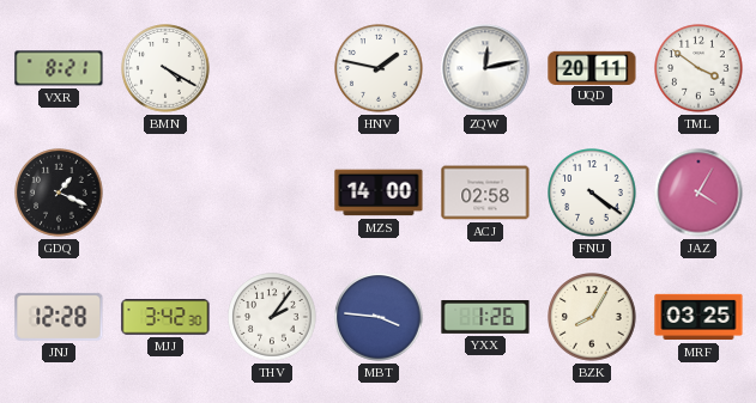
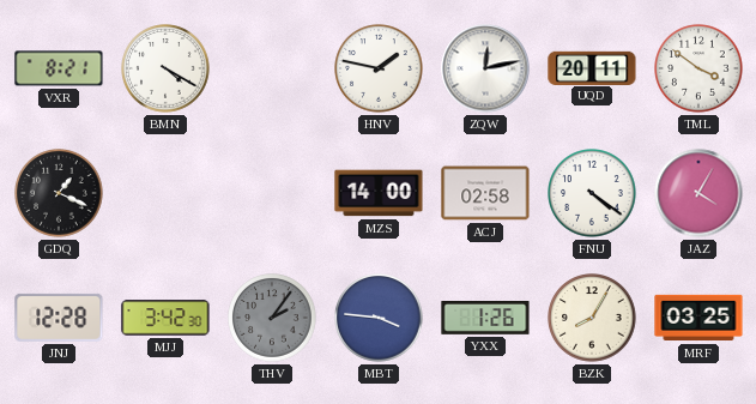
THV dial: white -> grey (272, 318)
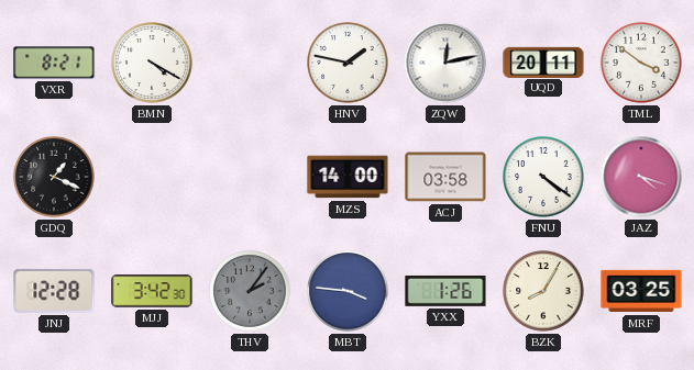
ACJ: 02:58 -> 03:58 (445, 177)
JAZ: 4:05 -> 4:18 (641, 177)
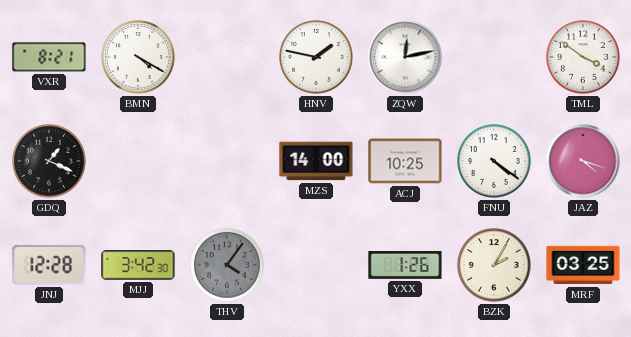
UQD: 20:11 -> none (543, 61)
ACJ: 03:58 -> 10:25 (405, 161)
THV: 2:06 -> 4:06 (227, 265)
MBT: 3:46 -> none (348, 291)
BZK: 8:05 -> 2:05 (494, 265)
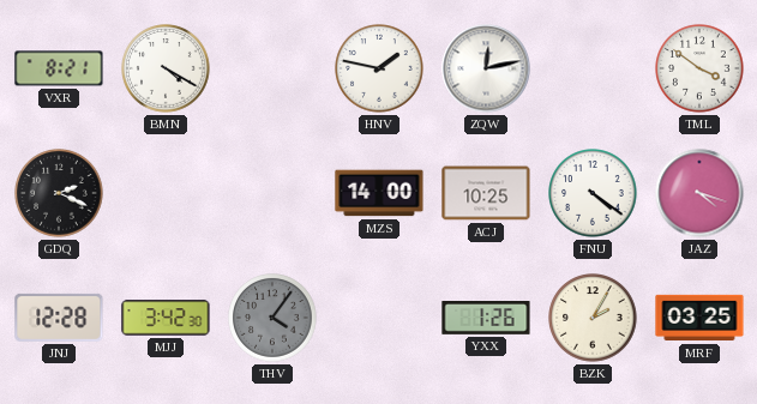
GDQ: 1:19 -> 2:19 (59, 193)
